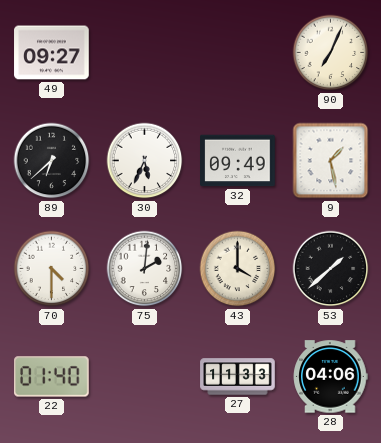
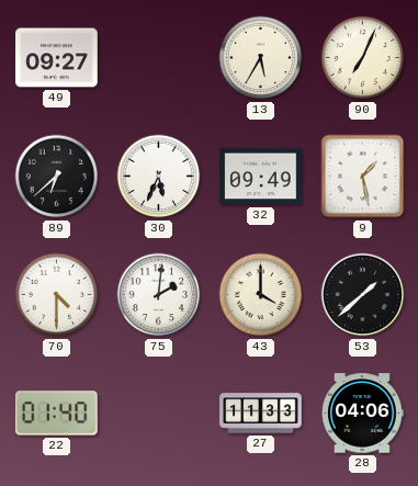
13: none -> 5:35 (261, 58)
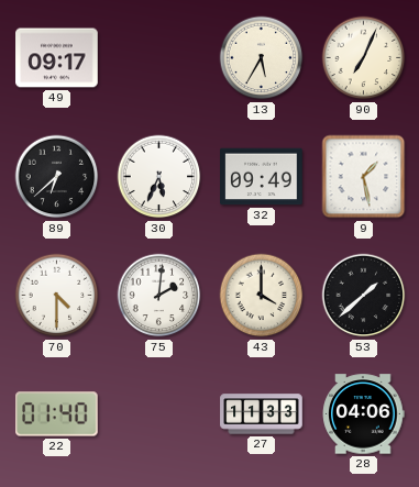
49: 09:27 -> 09:17 (57, 58)
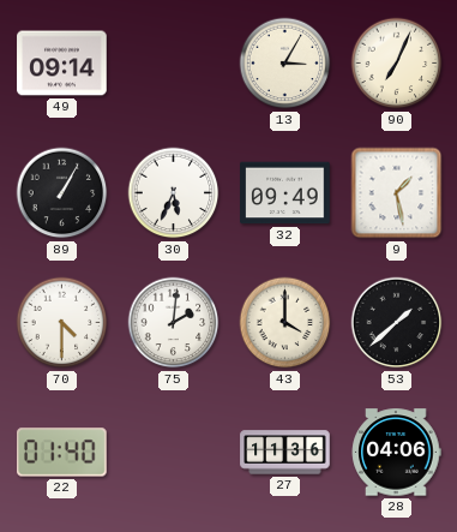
49: 09:17 -> 09:14 (62, 64)
13: 5:35 -> 3:05 (285, 64)
89: 6:38 -> 1:05 (62, 193)
27: 11:33 -> 11:36 (285, 453)
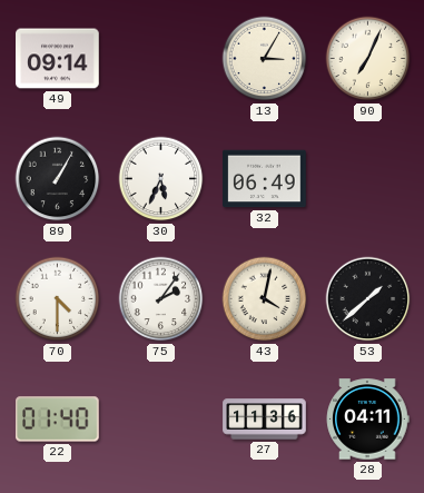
32: 09:49 -> 06:49 (265, 179)
9: 1:28 -> none (397, 193)
75: 2:01 -> 2:06 (161, 299)
43: 4:00 -> 4:02 (265, 299)
28: 04:06 -> 04:11 (367, 420)
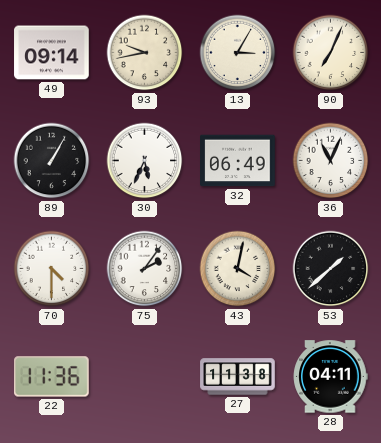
93: none -> 9:43 (145, 53)
36: none -> 11:04 (331, 161)
22: 01:40 -> 11:36 (52, 377)
27: 11:36 -> 11:38 (238, 377)
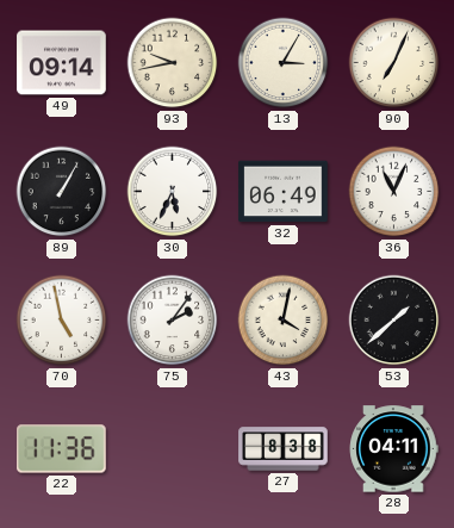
70: 4:30 -> 4:58 (62, 321)
27: 11:38 -> 8:38 (284, 449)
